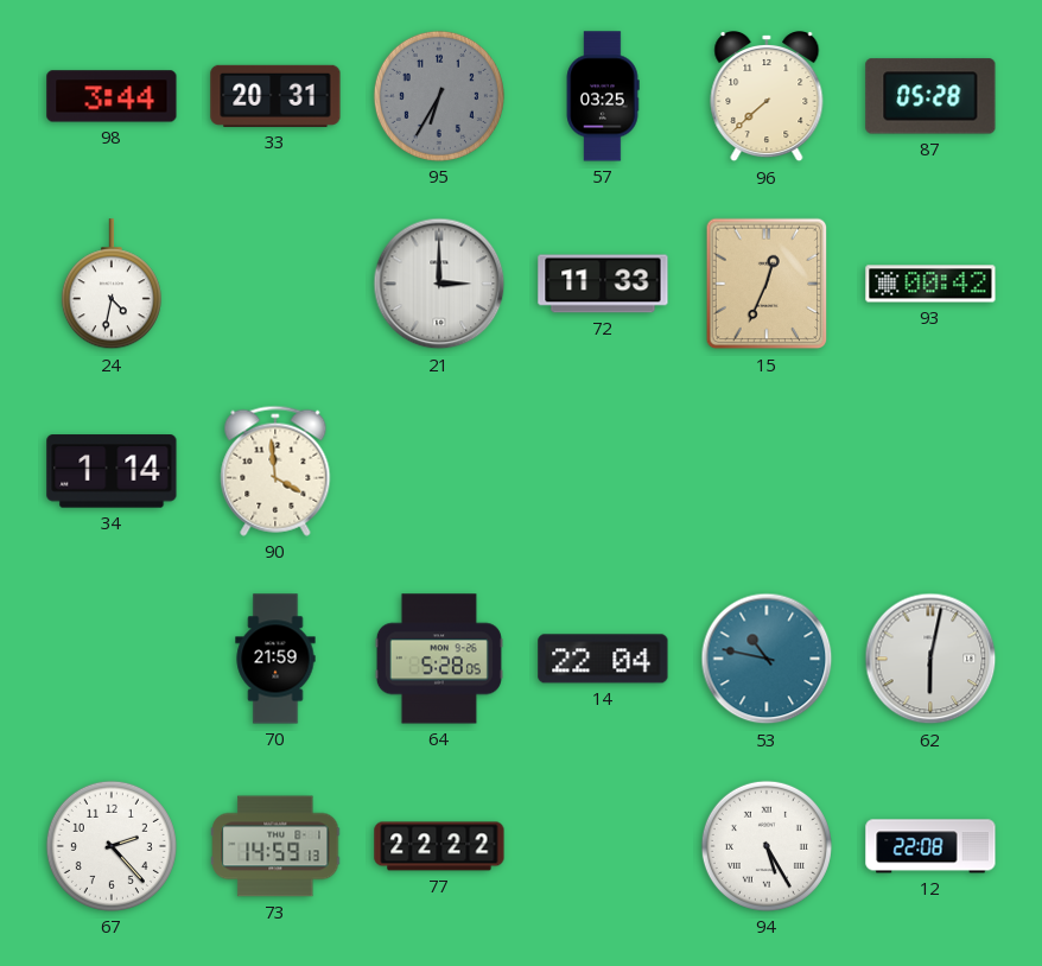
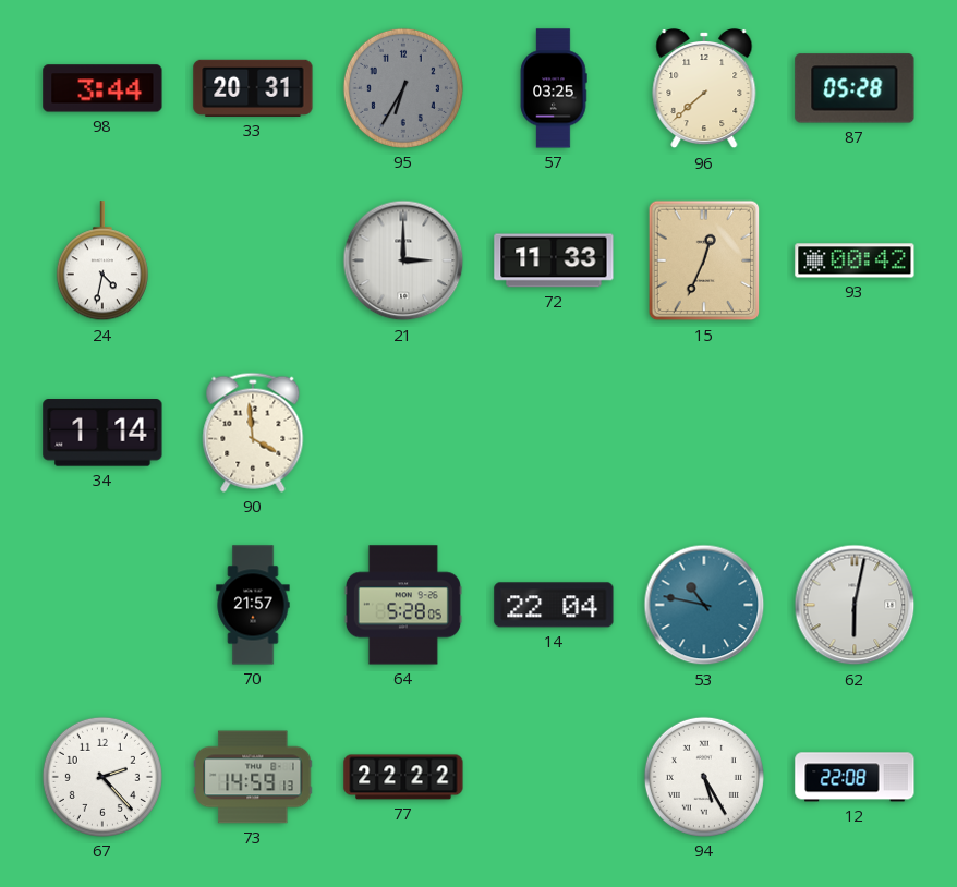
70: 21:59 -> 21:57 (253, 605)
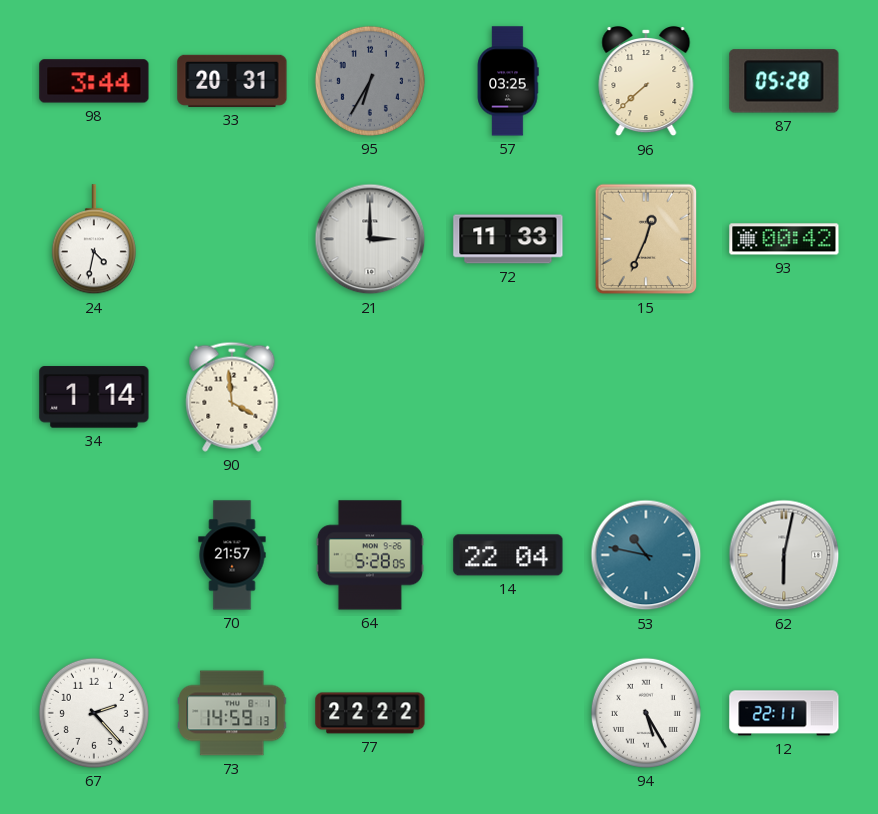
12: 22:08 -> 22:11 (784, 713)
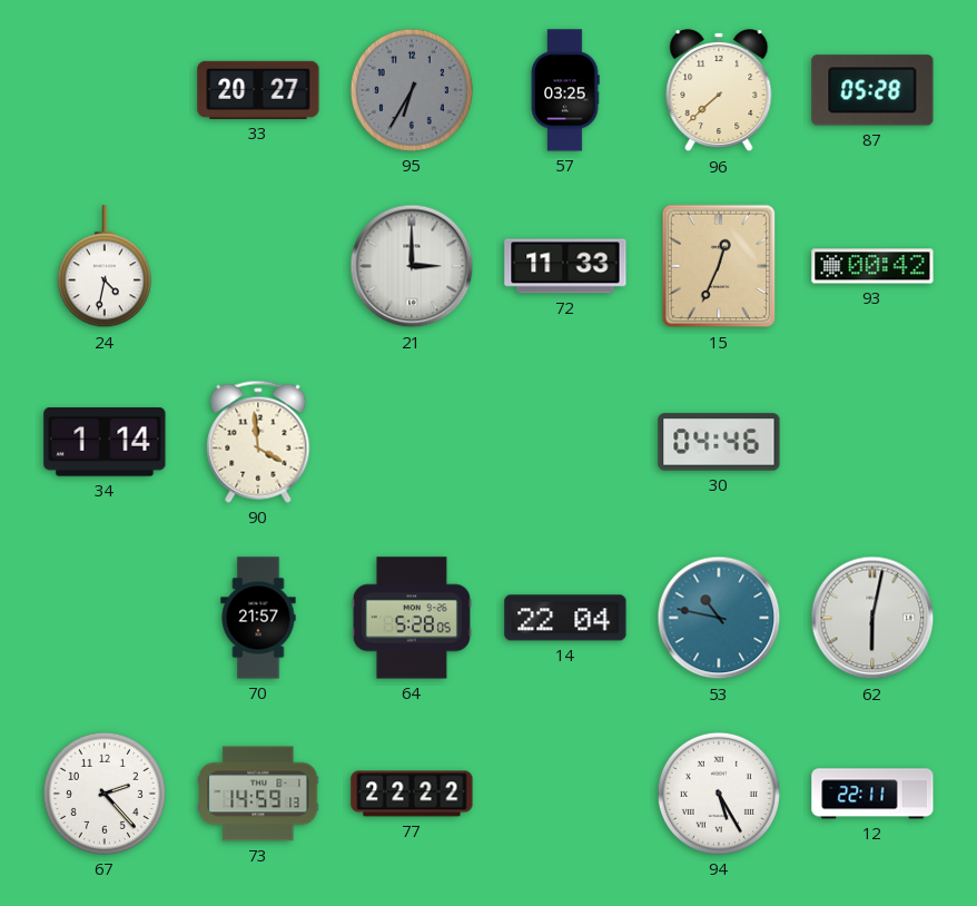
98: 3:44 -> none (94, 81)
33: 20:31 -> 20:27 (258, 90)
30: none -> 04:46 (719, 442)
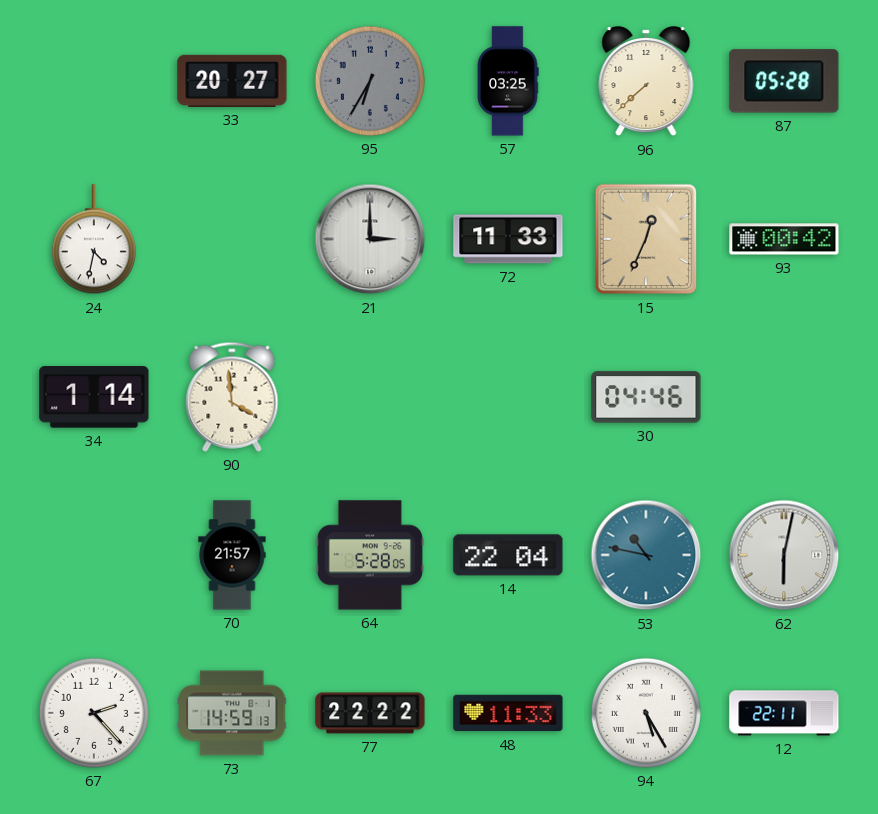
48: none -> 11:33 (508, 713)
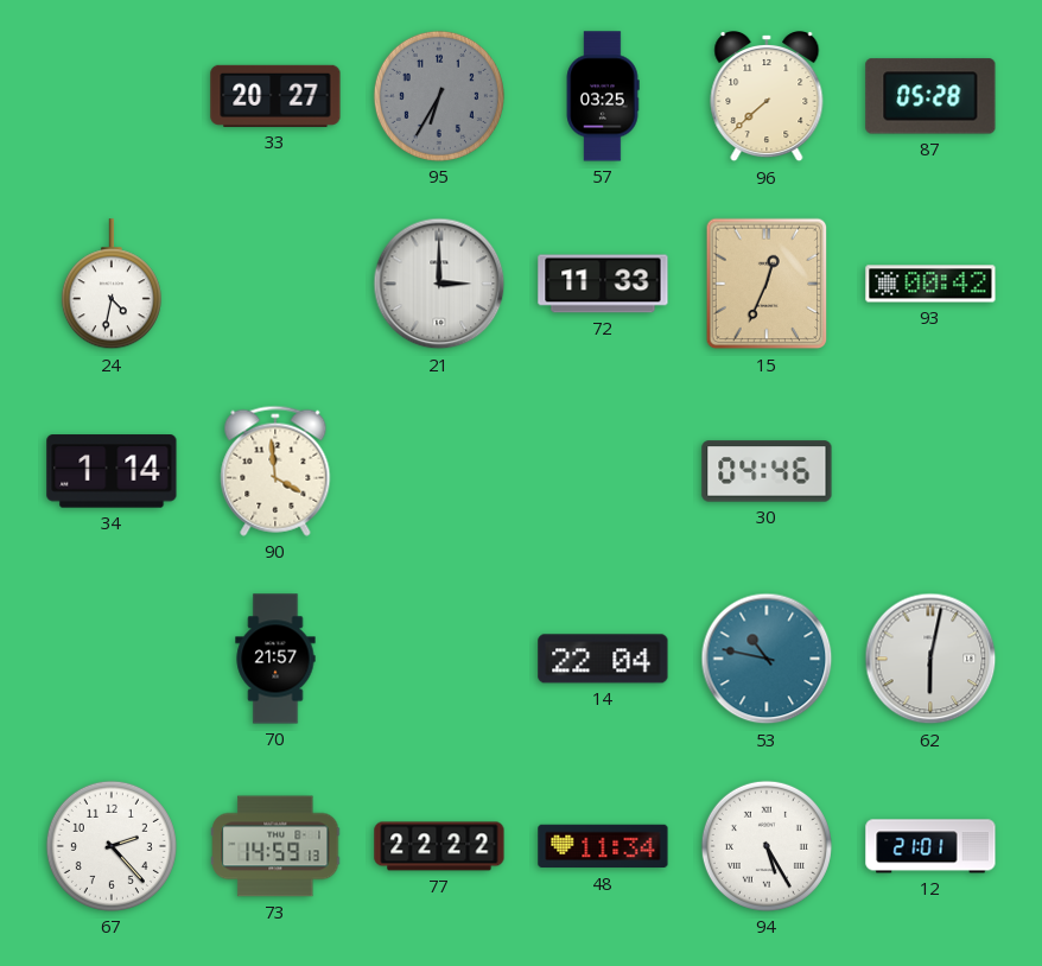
64: 5:28 -> none (370, 555)
48: 11:33 -> 11:34 (603, 846)
12: 22:11 -> 21:01 (930, 846)
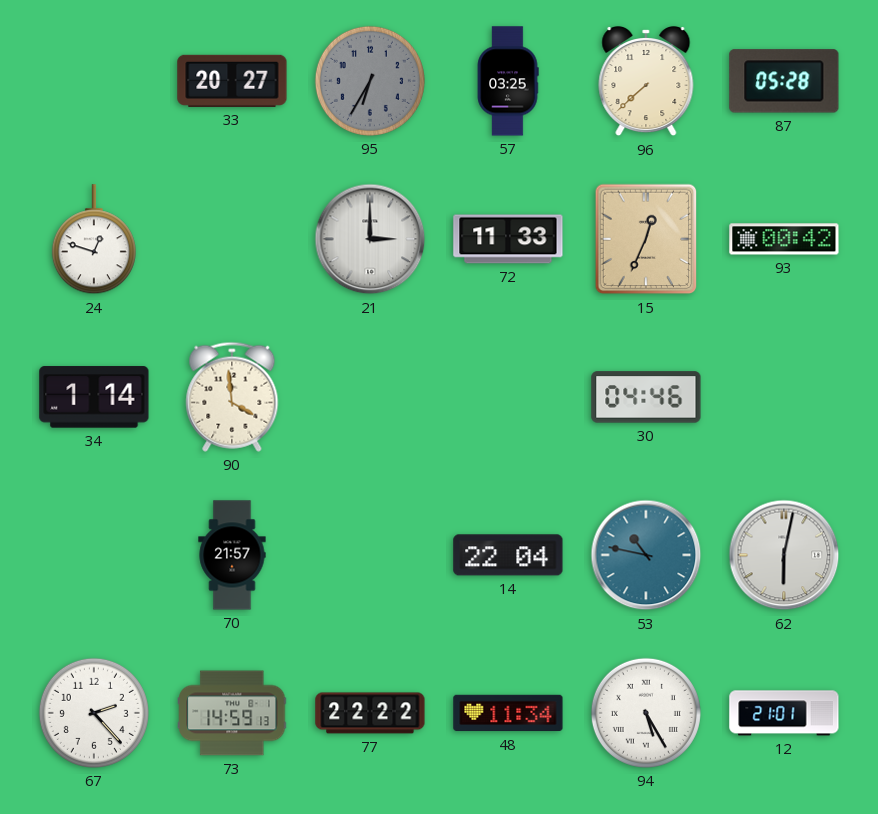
24: 4:32 -> 12:48 (94, 240)
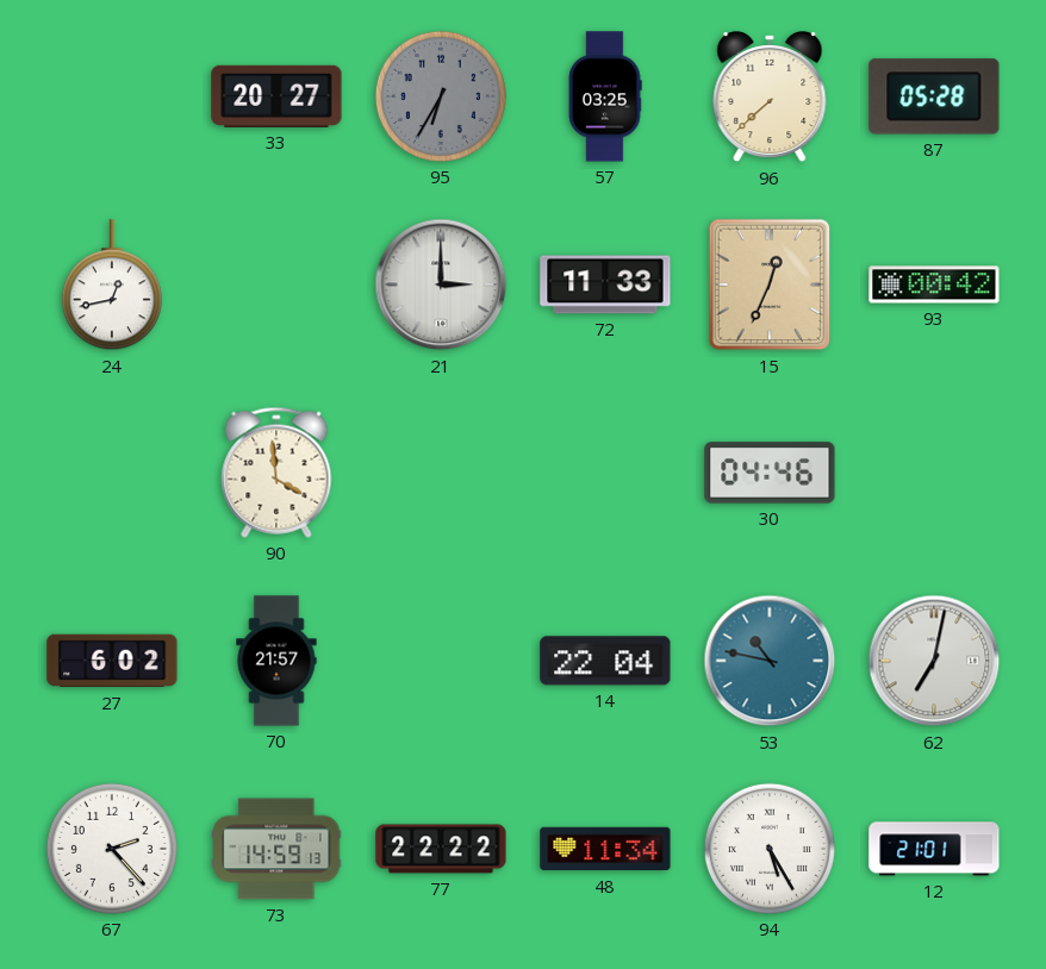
24: 12:48 -> 12:43 (112, 286)
34: 1:14 -> none (94, 397)
27: none -> 6:02 (112, 661)
62: 6:02 -> 7:02 (934, 661)
